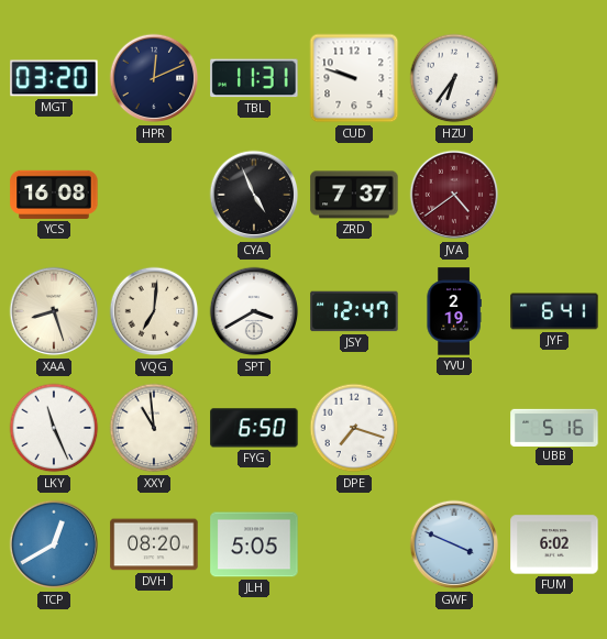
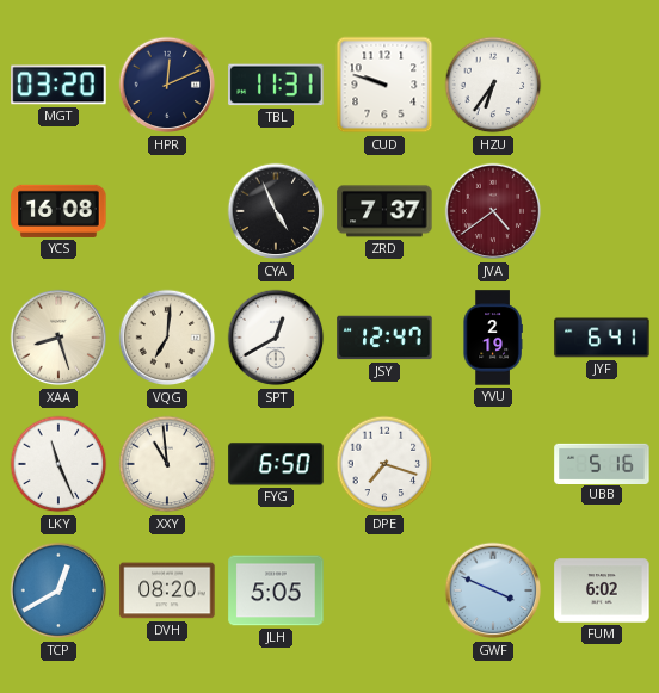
SPT: 3:40 -> 12:40 (276, 338)
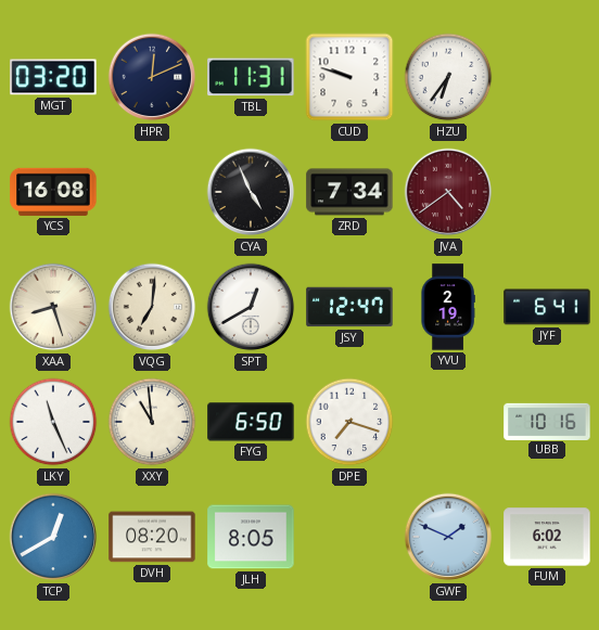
ZRD: 7:37 -> 7:34 (349, 192)
UBB: 5:16 -> 10:16 (547, 421)
JLH: 5:05 -> 8:05 (251, 537)
GWF: 3:49 -> 1:49 (448, 537)
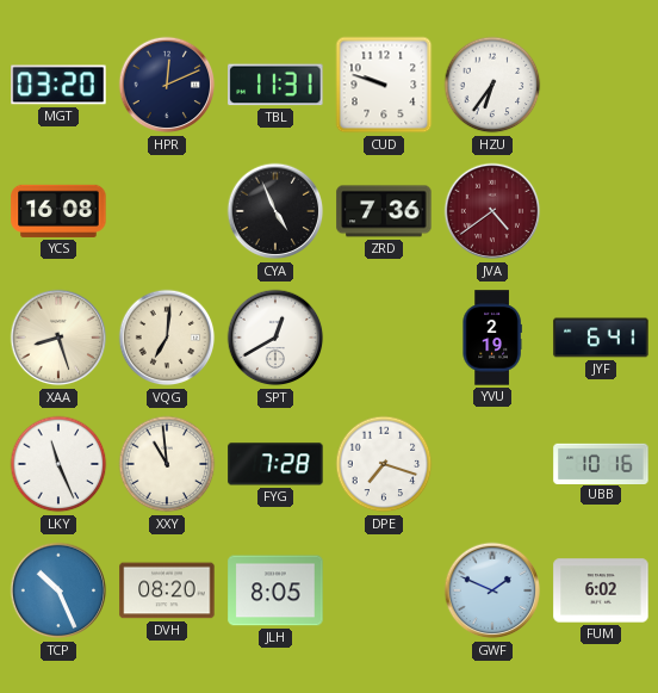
ZRD: 7:34 -> 7:36 (384, 211)
JSY: 12:47 -> none (349, 307)
FYG: 6:50 -> 7:28 (275, 464)
TCP: 12:40 -> 10:26 (58, 590)
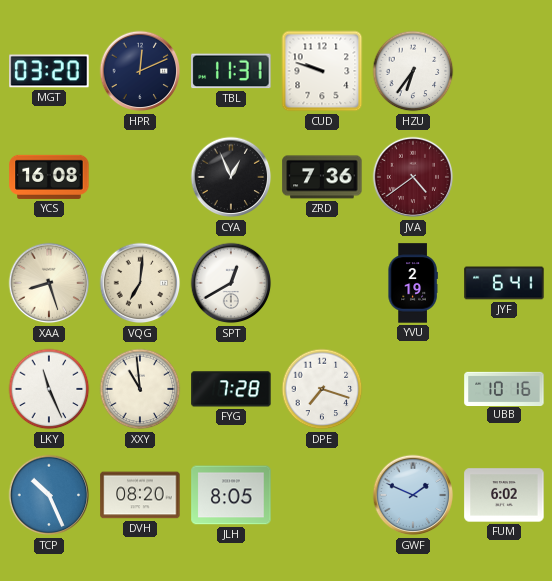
CYA: 4:56 -> 12:56 (231, 177)
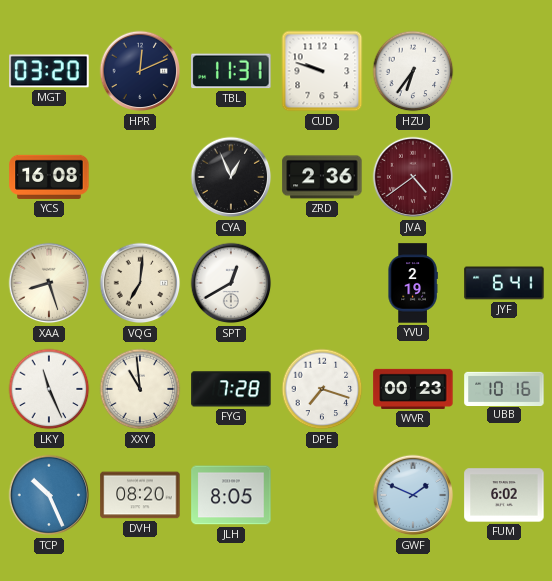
ZRD: 7:36 -> 2:36 (322, 177)
WVR: none -> 00:23 (413, 389)
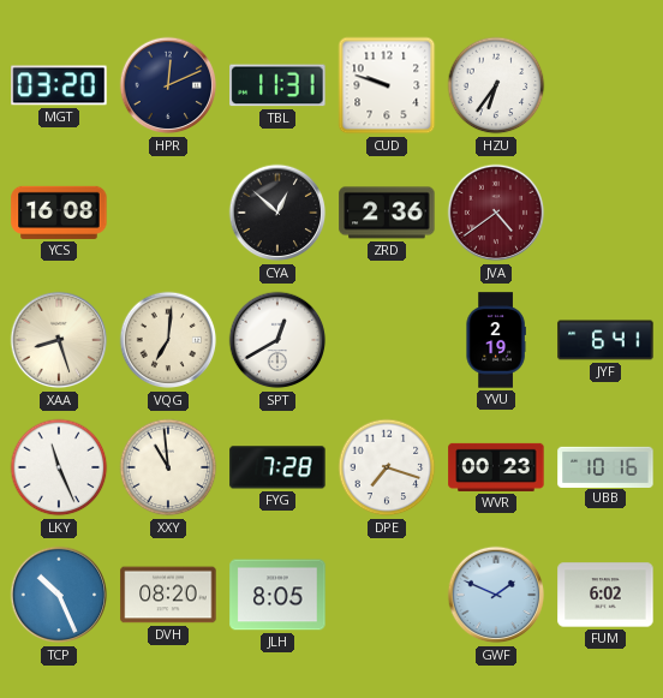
CYA: 12:56 -> 12:52 (277, 213)
